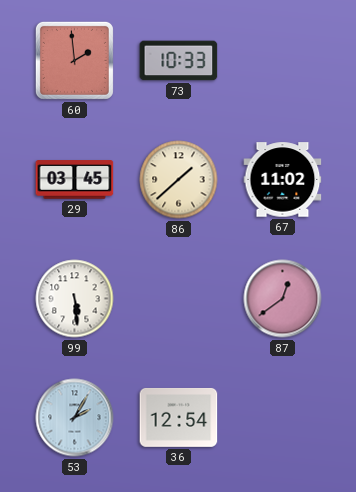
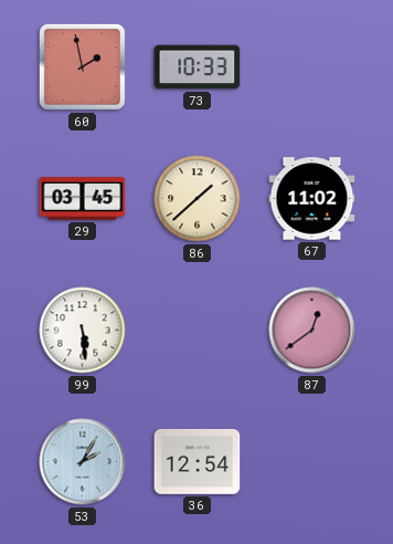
60: 1:59 -> 1:58 (82, 66)
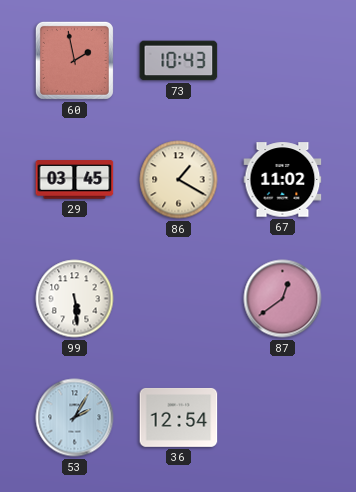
73: 10:33 -> 10:43 (179, 61)
86: 1:38 -> 1:20 (179, 180)
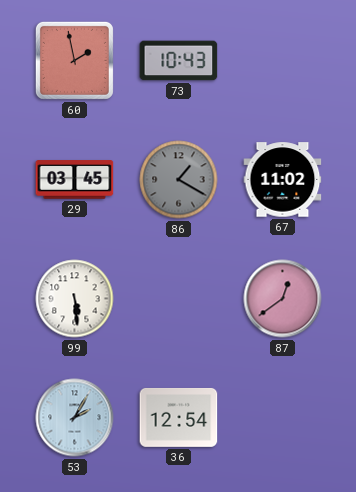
86 dial: cream -> grey (179, 180)
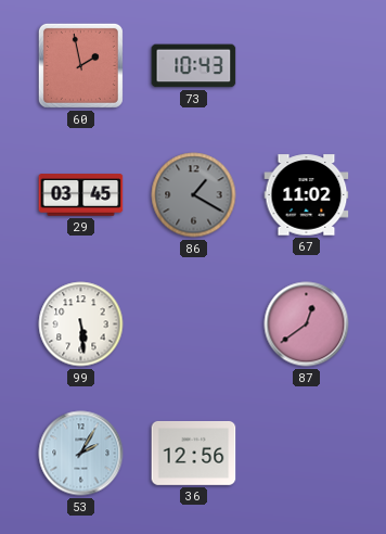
36: 12:54 -> 12:56 (194, 453)
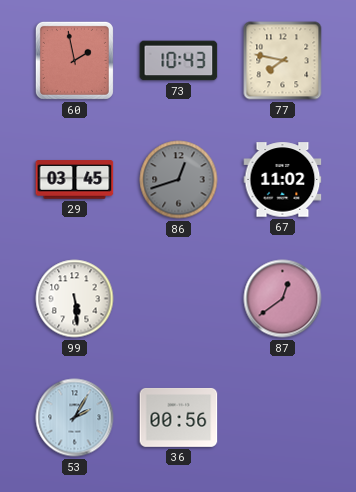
77: none -> 7:47 (283, 61)
86: 1:20 -> 12:42 (179, 180)
36: 12:56 -> 00:56 (179, 417)
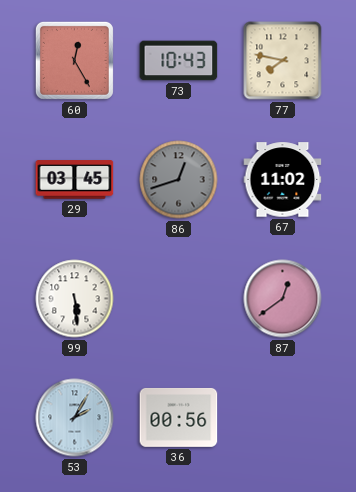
60: 1:58 -> 12:25 (74, 60)
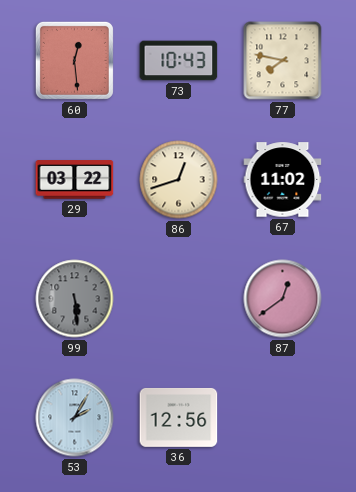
60: 12:25 -> 12:29 (74, 60)
29: 03:45 -> 03:22 (75, 180)
86 dial: grey -> cream (179, 180)
99 dial: white -> grey (75, 299)
36: 00:56 -> 12:56 (179, 417)
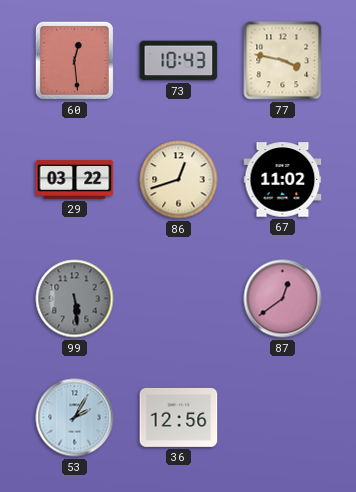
77: 7:47 -> 3:47 (283, 61)
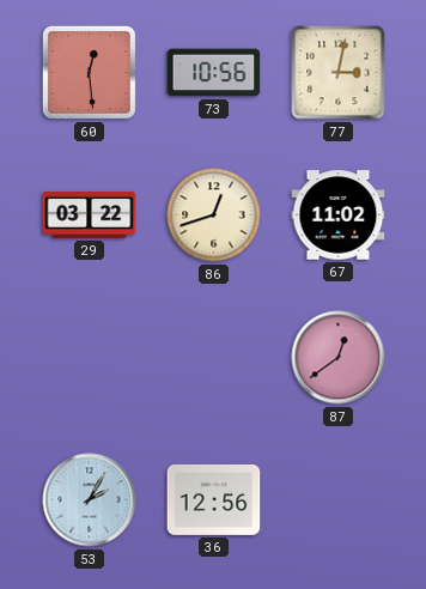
73: 10:43 -> 10:56 (214, 73)
77: 3:47 -> 3:02 (339, 73)
99: 5:29 -> none (75, 299)
